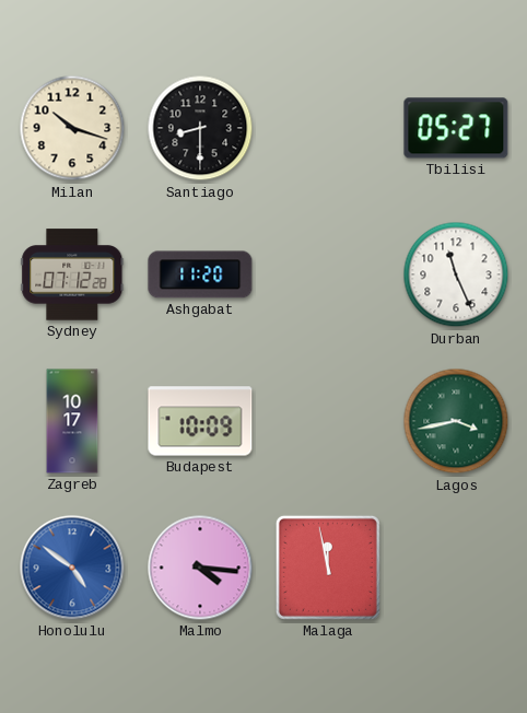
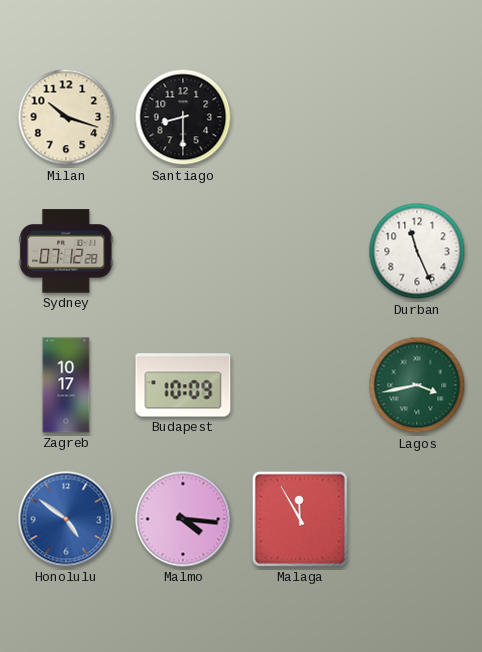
Tbilisi: 05:27 -> none (456, 128)
Ashgabat: 11:20 -> none (200, 274)
Malaga: 11:58 -> 11:55 (300, 519)
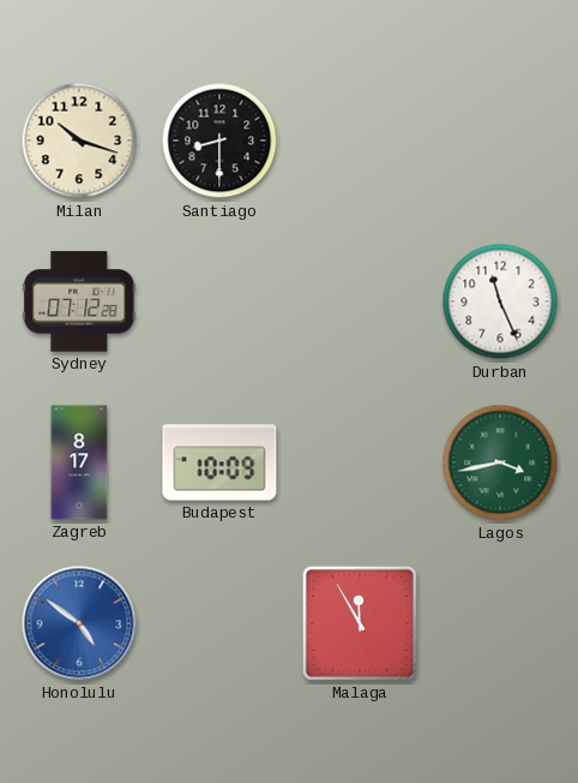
Zagreb: 10:17 -> 8:17 (79, 462)
Malmo: 4:16 -> none (183, 519)
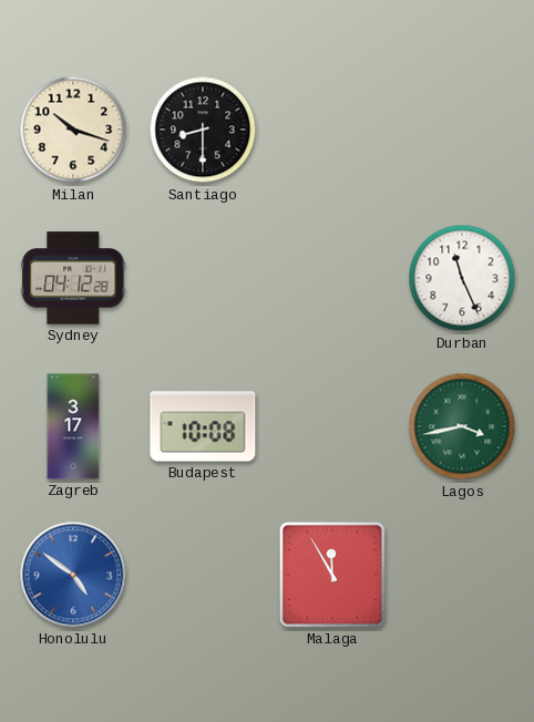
Sydney: 07:12 -> 04:12 (73, 278)
Zagreb: 8:17 -> 3:17 (73, 426)
Budapest: 10:09 -> 10:08 (203, 426)
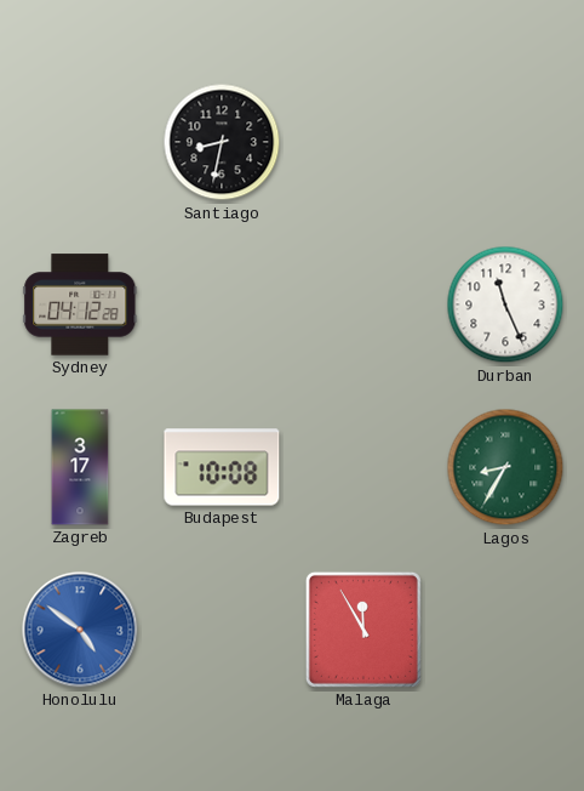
Milan: 10:18 -> none (73, 130)
Santiago: 8:30 -> 8:32 (222, 142)
Lagos: 3:43 -> 8:35 (505, 467)
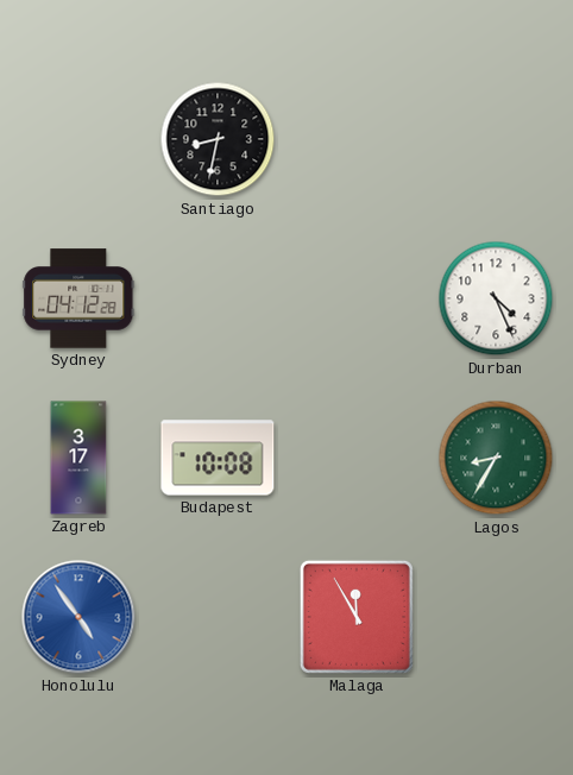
Durban: 11:26 -> 4:26 (496, 298)
Honolulu: 4:51 -> 4:54 (78, 617)
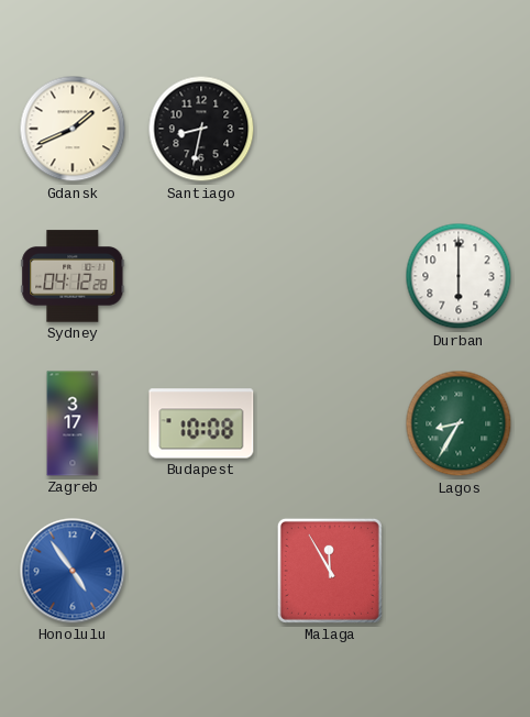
Gdansk: none -> 1:41 (73, 129)
Durban: 4:26 -> 6:00 (459, 276)
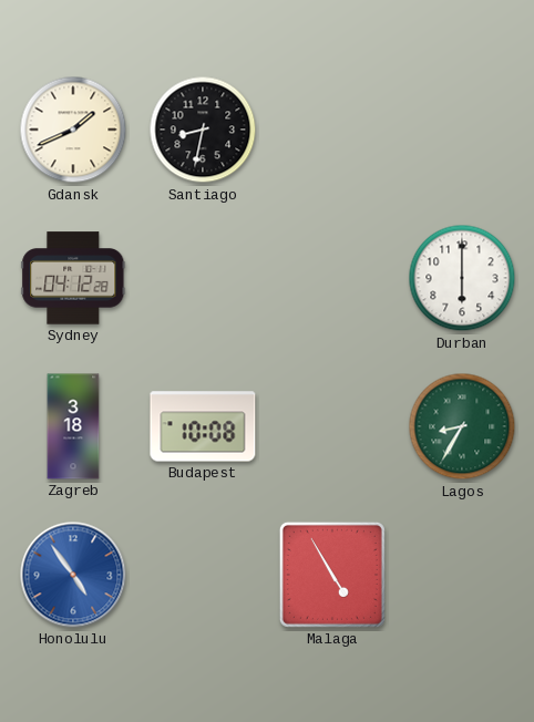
Zagreb: 3:17 -> 3:18 (73, 426)
Malaga: 11:55 -> 4:55 (332, 575)
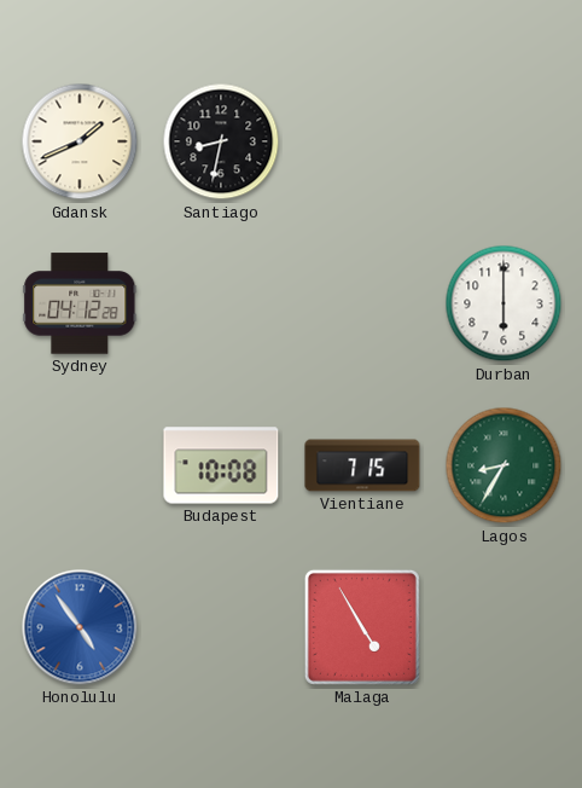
Zagreb: 3:18 -> none (73, 426)
Vientiane: none -> 7:15 (362, 465)
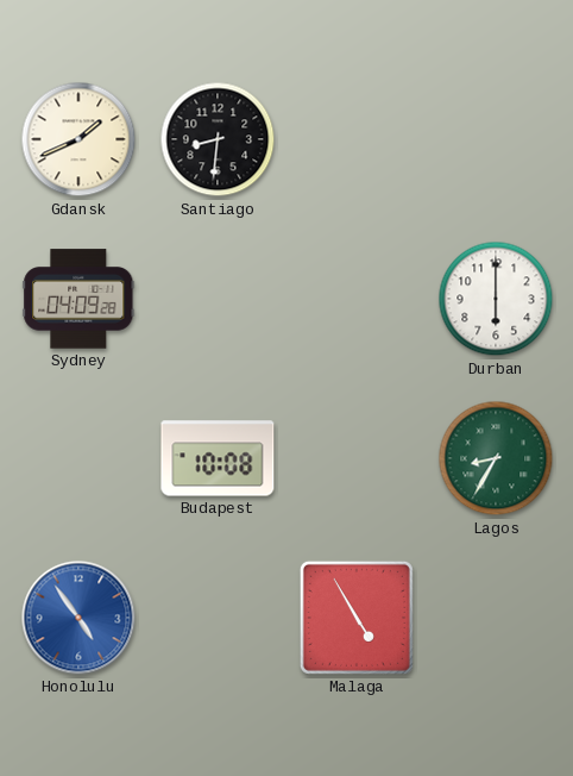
Santiago: 8:32 -> 8:31 (218, 139)
Sydney: 04:12 -> 04:09 (78, 299)
Vientiane: 7:15 -> none (362, 465)
